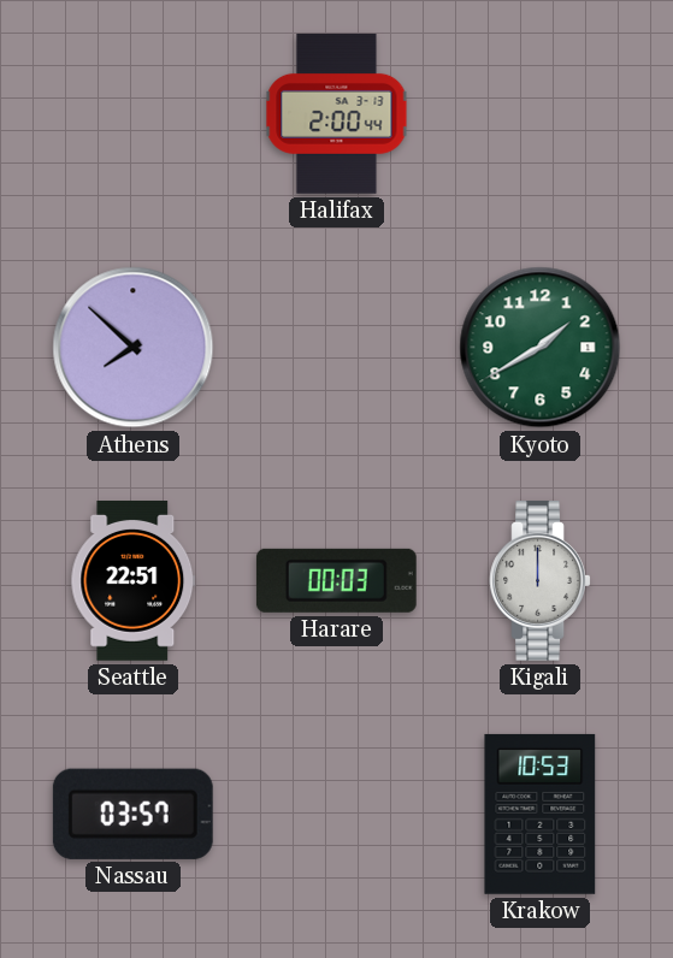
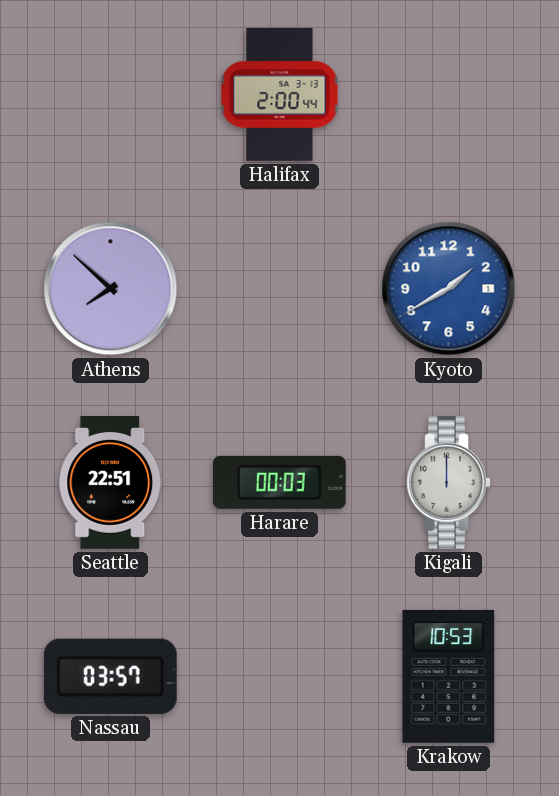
Kyoto dial: green -> blue (449, 289)
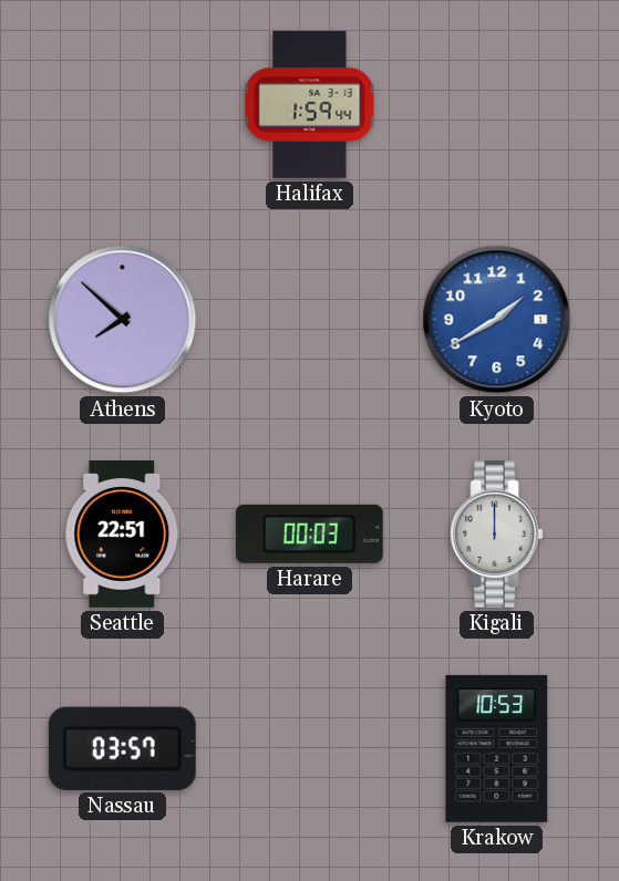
Halifax: 2:00 -> 1:59 (310, 104)
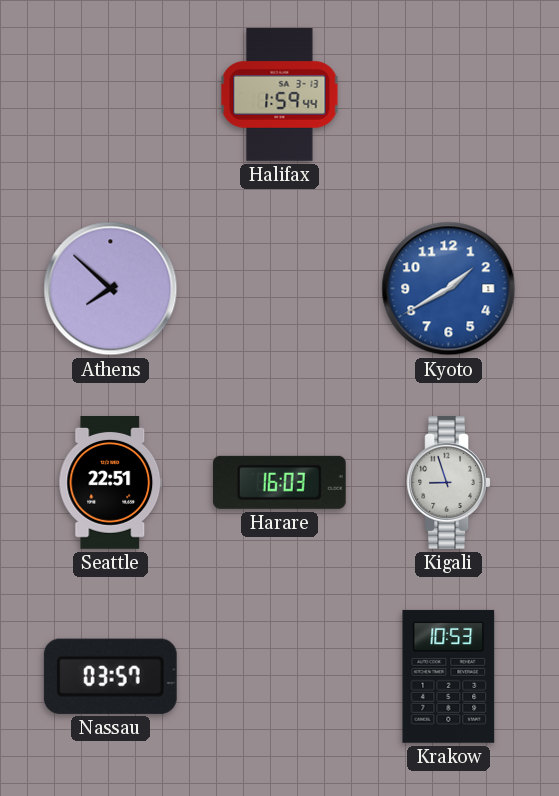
Harare: 00:03 -> 16:03 (279, 482)
Kigali: 12:00 -> 8:57 (449, 483)
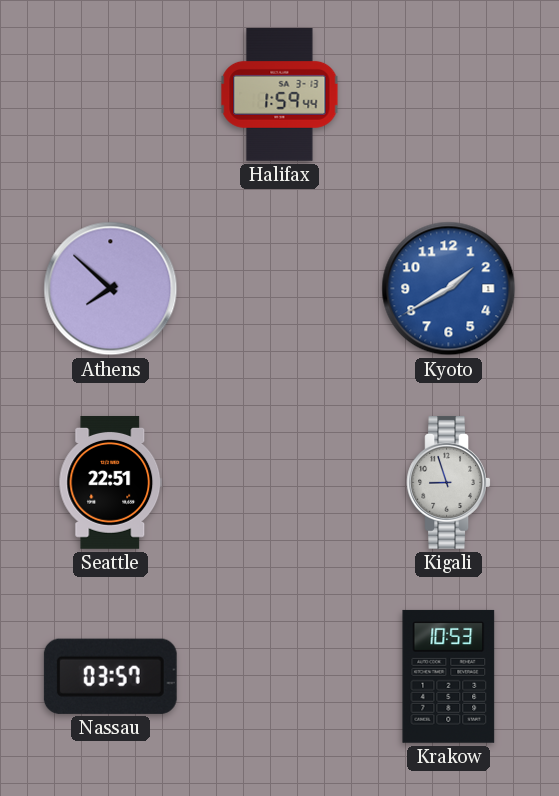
Harare: 16:03 -> none (279, 482)
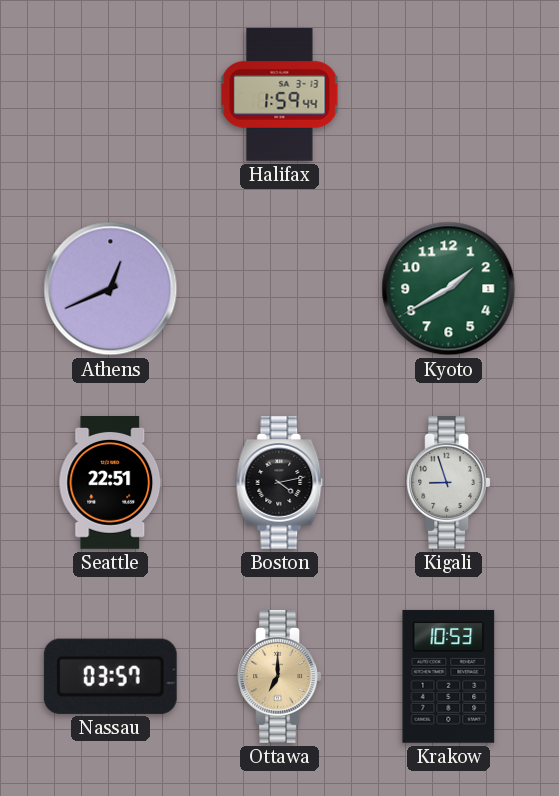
Athens: 7:52 -> 12:41 (111, 289)
Kyoto dial: blue -> green (449, 289)
Boston: none -> 4:13 (280, 483)
Ottawa: none -> 7:00 (280, 677)
